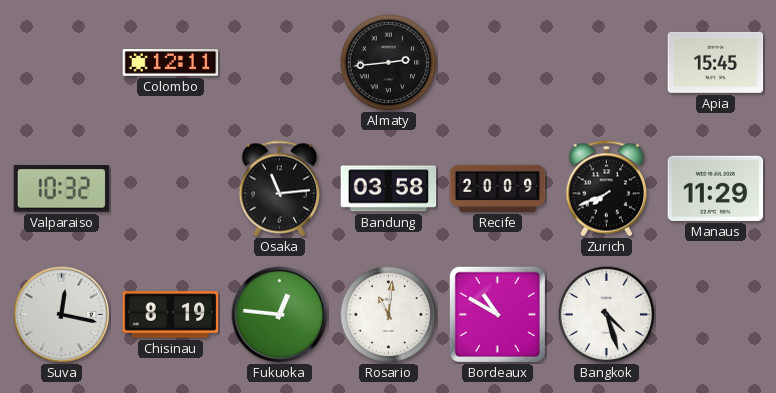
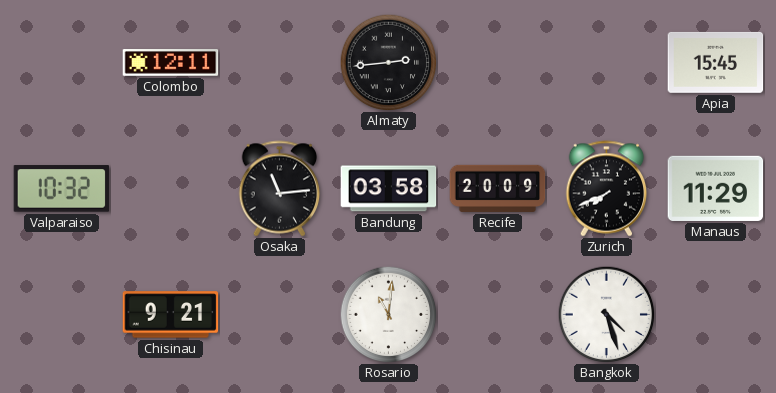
Suva: 12:17 -> none (62, 315)
Chisinau: 8:19 -> 9:21 (171, 315)
Fukuoka: 12:46 -> none (280, 315)
Bordeaux: 10:50 -> none (497, 314)
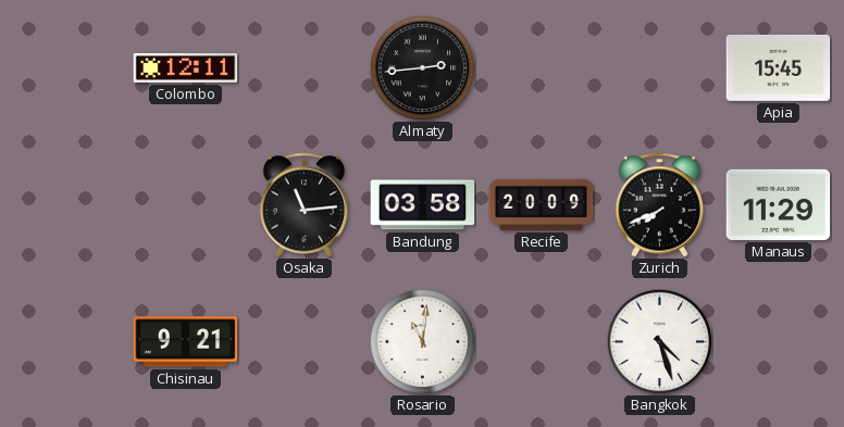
Valparaiso: 10:32 -> none (62, 189)
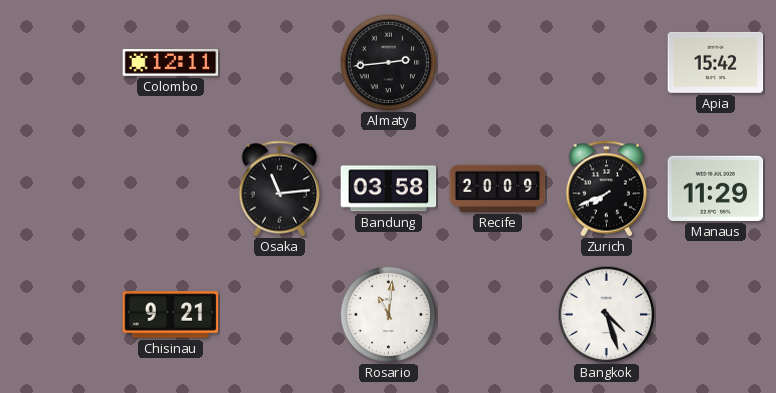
Apia: 15:45 -> 15:42 (716, 62)
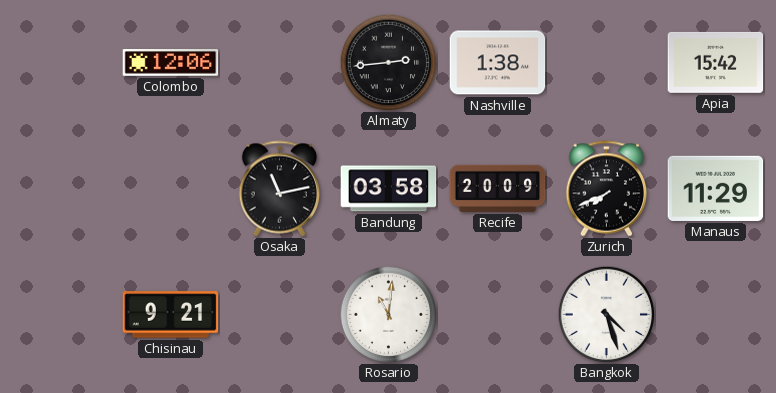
Colombo: 12:11 -> 12:06 (171, 63)
Nashville: none -> 1:38 (498, 63)
Osaka: 11:14 -> 11:13 (280, 189)
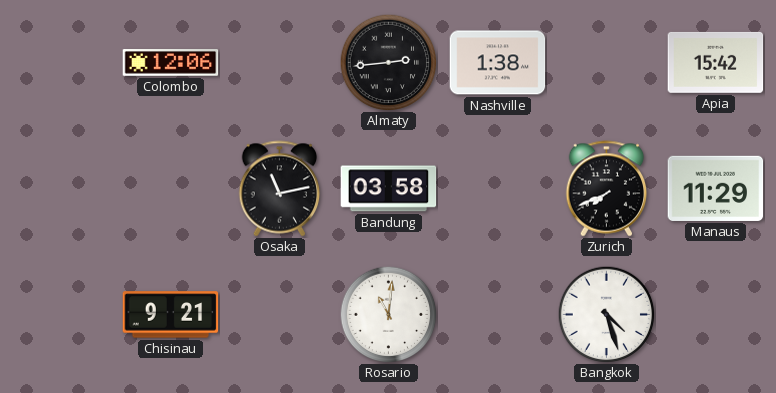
Recife: 20:09 -> none (498, 188)
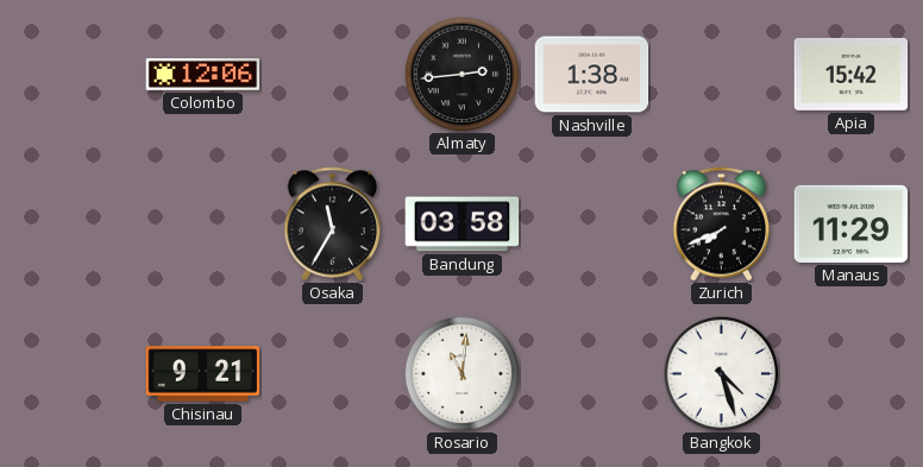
Osaka: 11:13 -> 11:35 (333, 225)
